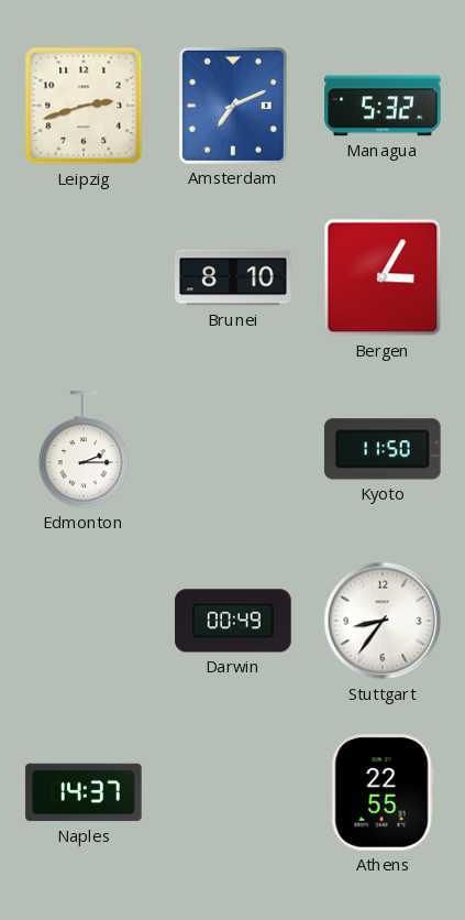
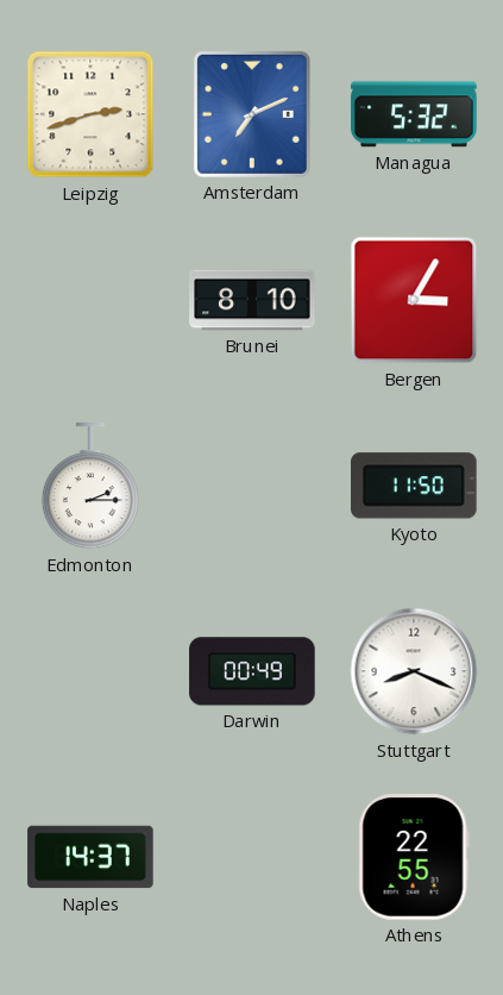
Stuttgart: 8:36 -> 8:19 (414, 671)
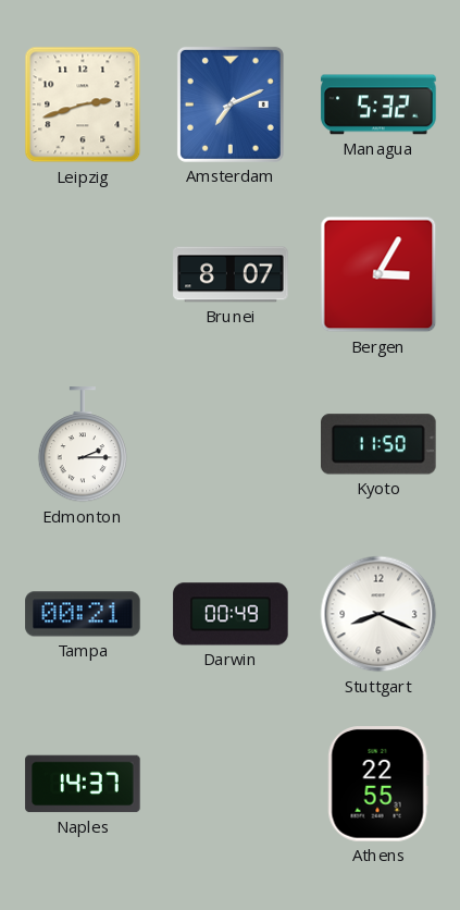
Brunei: 8:10 -> 8:07 (231, 274)
Tampa: none -> 00:21 (83, 614)
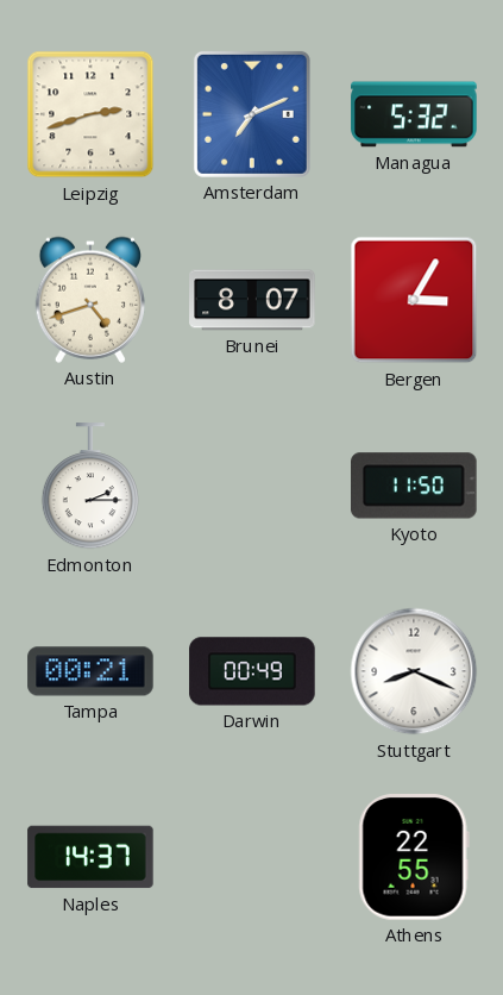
Austin: none -> 4:42 (90, 300)
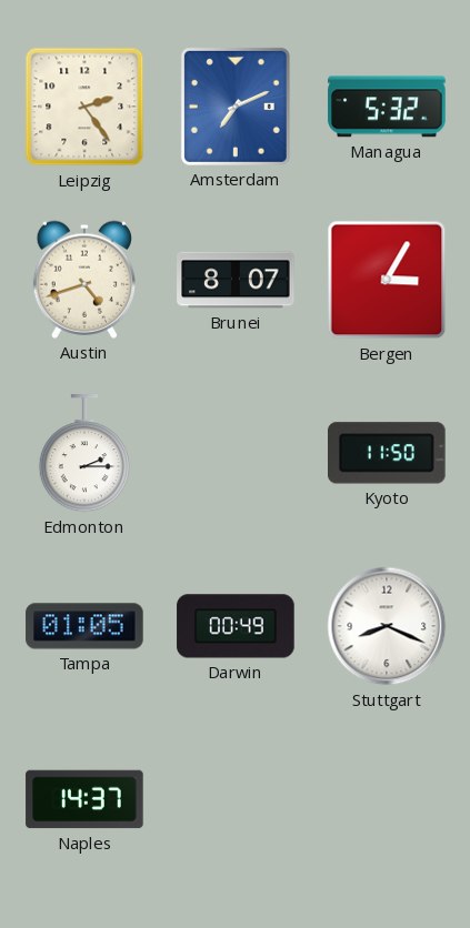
Leipzig: 2:42 -> 2:24 (84, 107)
Tampa: 00:21 -> 01:05 (84, 626)
Athens: 22:55 -> none (414, 857)
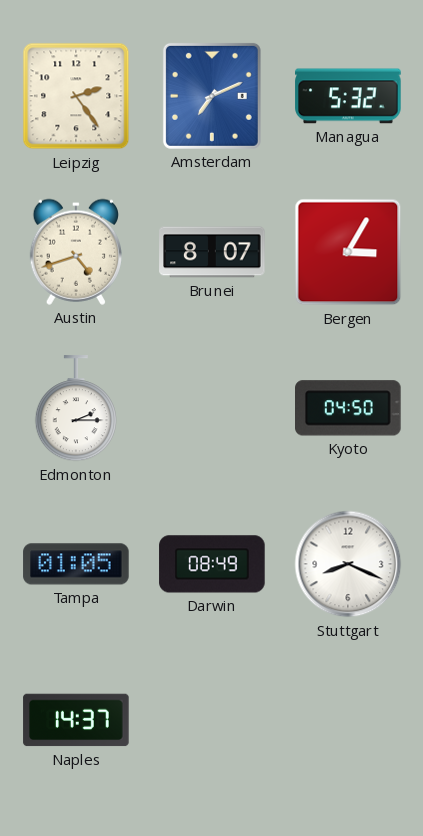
Kyoto: 11:50 -> 04:50 (349, 408)
Darwin: 00:49 -> 08:49 (212, 564)
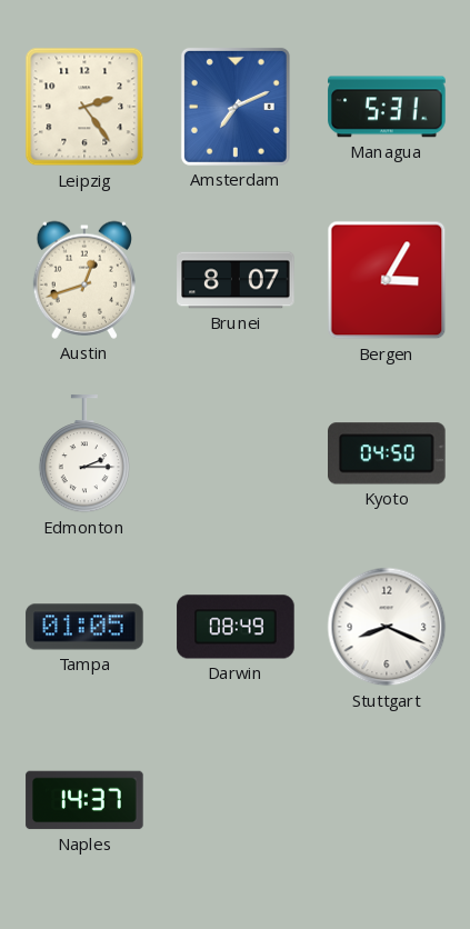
Managua: 5:32 -> 5:31 (387, 107)
Austin: 4:42 -> 12:42 (84, 280)
